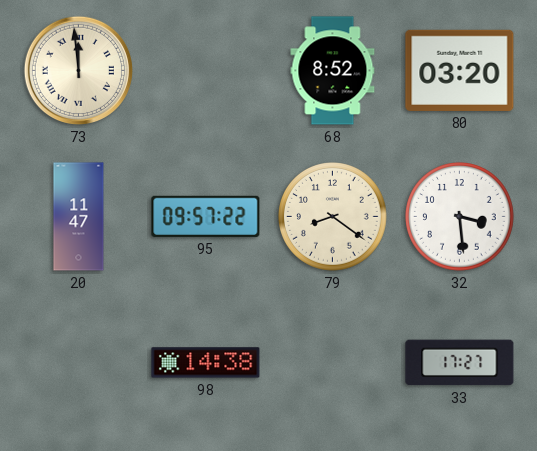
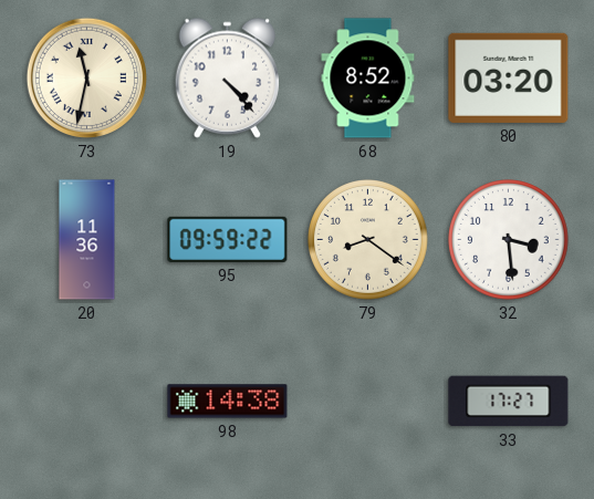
73: 11:59 -> 11:32 (86, 77)
19: none -> 4:23 (228, 77)
20: 11:47 -> 11:36 (87, 240)
95: 09:57 -> 09:59 (228, 239)
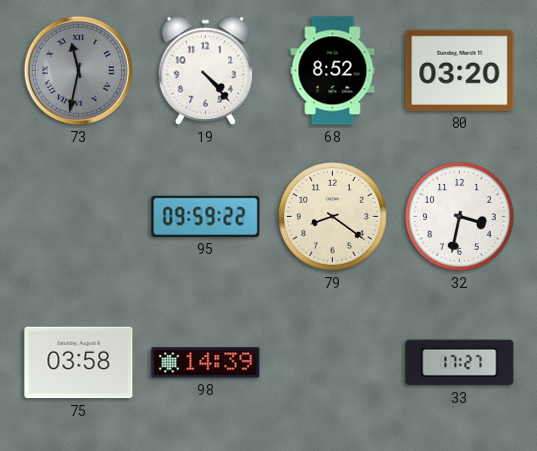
73 dial: cream -> grey (78, 70)
20: 11:36 -> none (87, 240)
32: 3:29 -> 3:32 (460, 217)
75: none -> 03:58 (79, 363)
98: 14:38 -> 14:39 (206, 363)
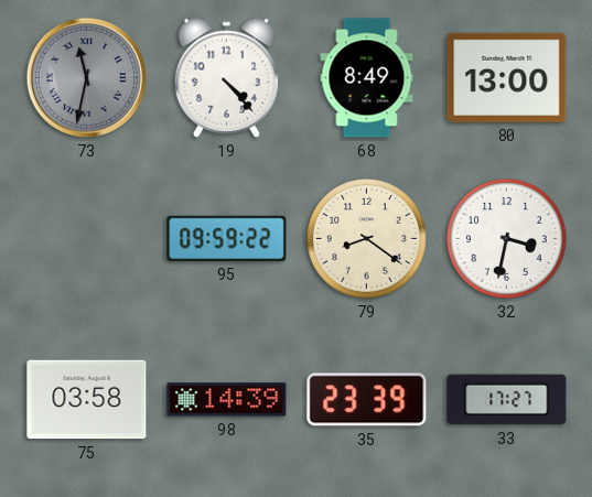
68: 8:52 -> 8:49 (367, 78)
80: 03:20 -> 13:00 (507, 77)
35: none -> 23:39 (367, 400)
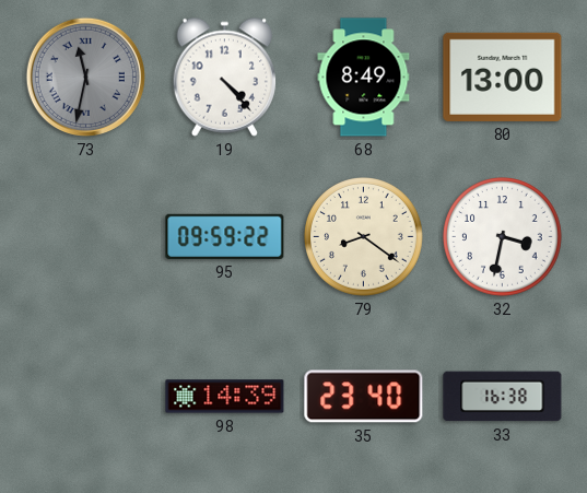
75: 03:58 -> none (87, 400)
35: 23:39 -> 23:40 (364, 397)
33: 17:27 -> 16:38 (503, 397)
